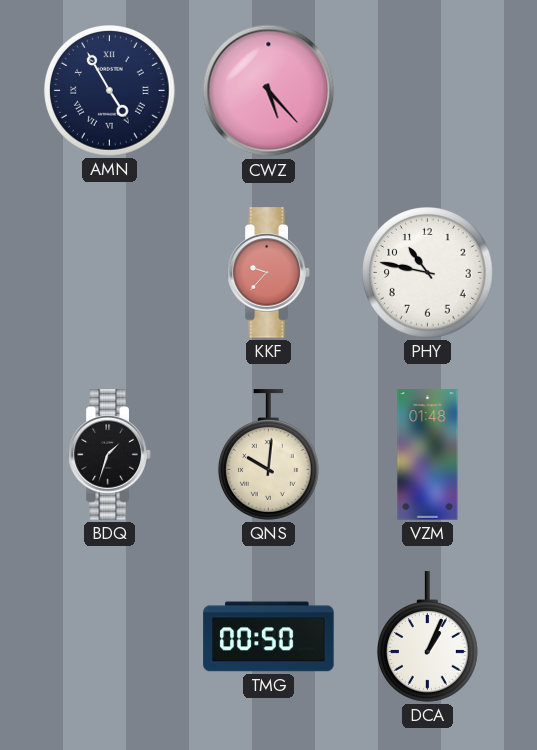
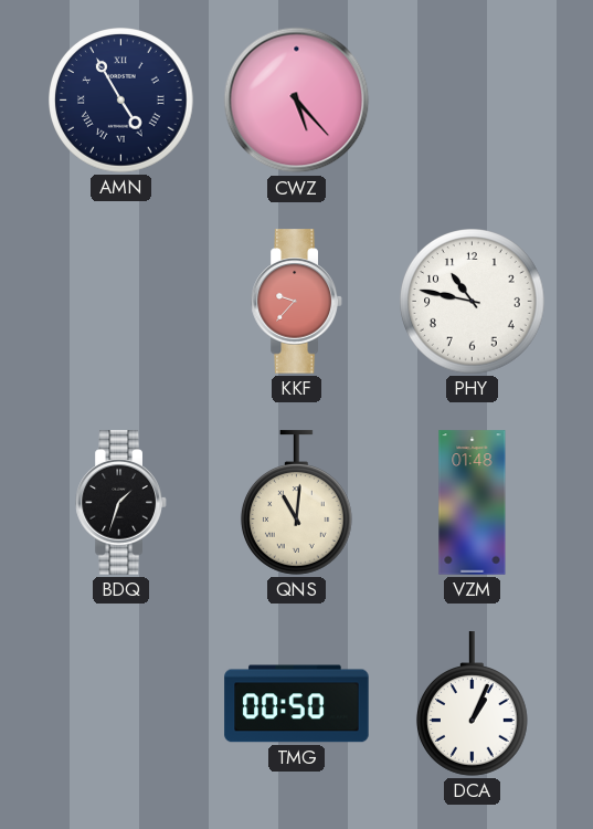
QNS: 10:01 -> 11:01 (296, 503)
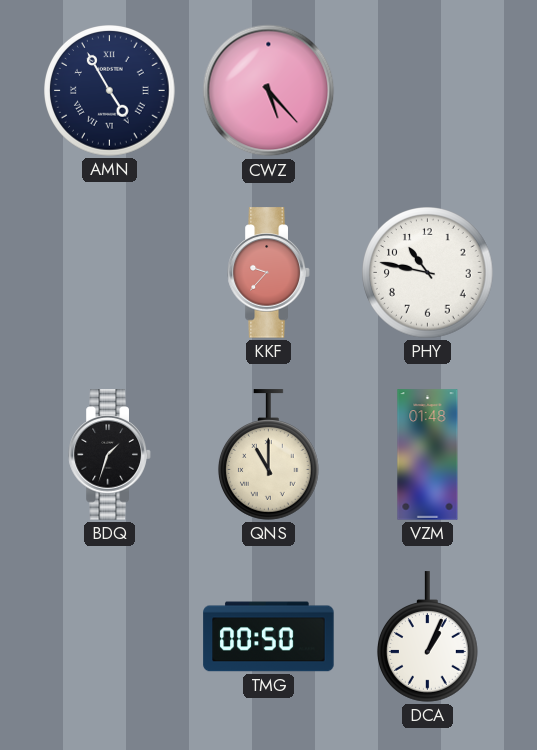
QNS: 11:01 -> 11:00 (268, 455)
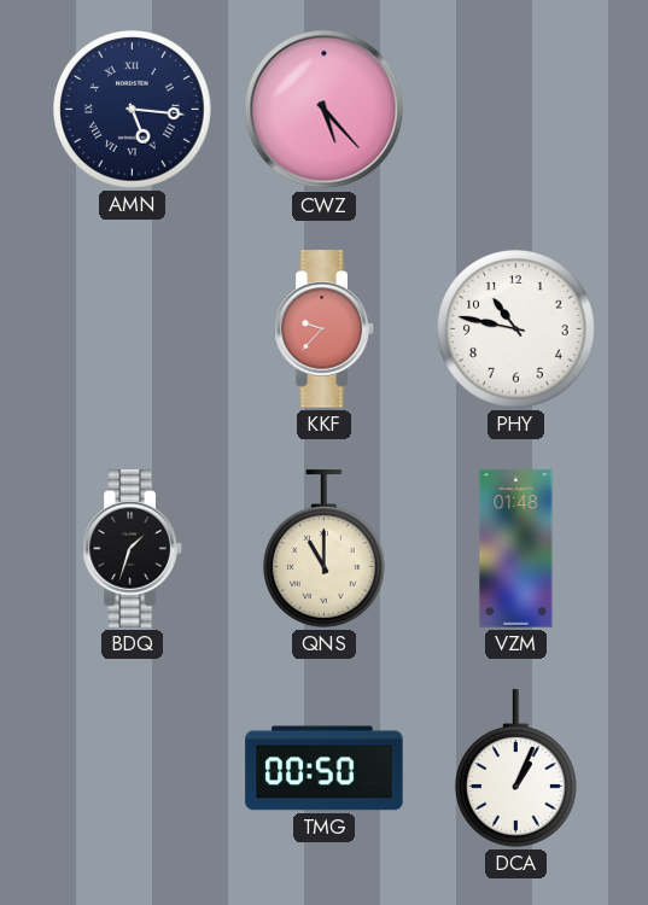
AMN: 4:55 -> 5:16 (133, 110)
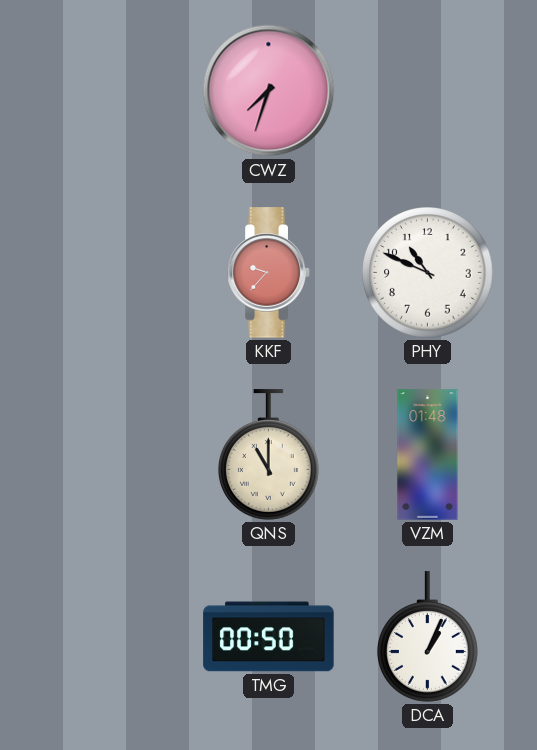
AMN: 5:16 -> none (133, 110)
CWZ: 5:23 -> 7:33 (269, 91)
PHY: 10:47 -> 10:49 (428, 273)
BDQ: 1:33 -> none (133, 549)
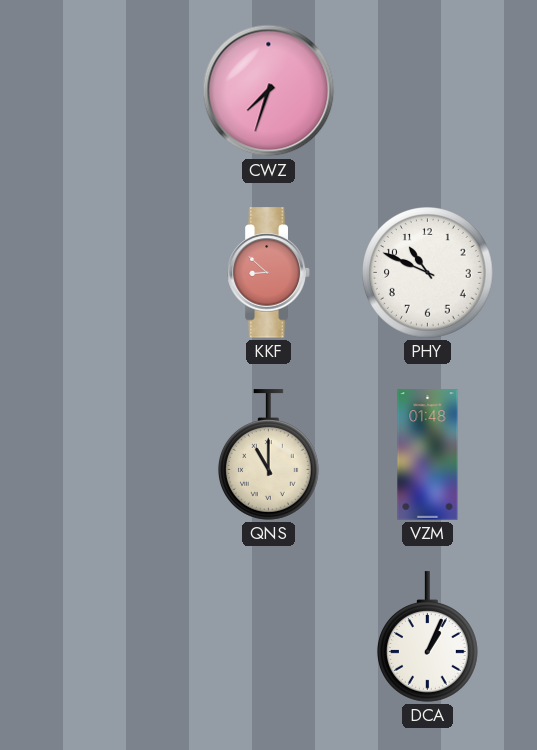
KKF: 9:37 -> 8:52 (269, 273)
TMG: 00:50 -> none (269, 637)
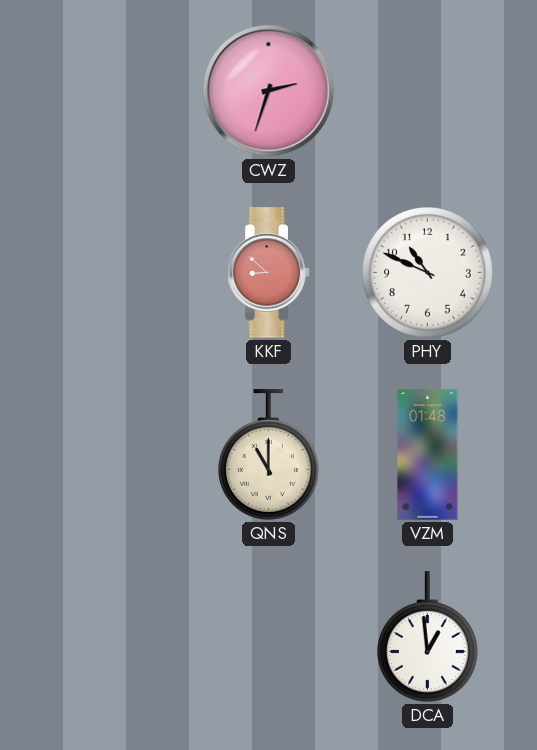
CWZ: 7:33 -> 2:33 (269, 91)
DCA: 1:04 -> 12:59 (427, 637)
